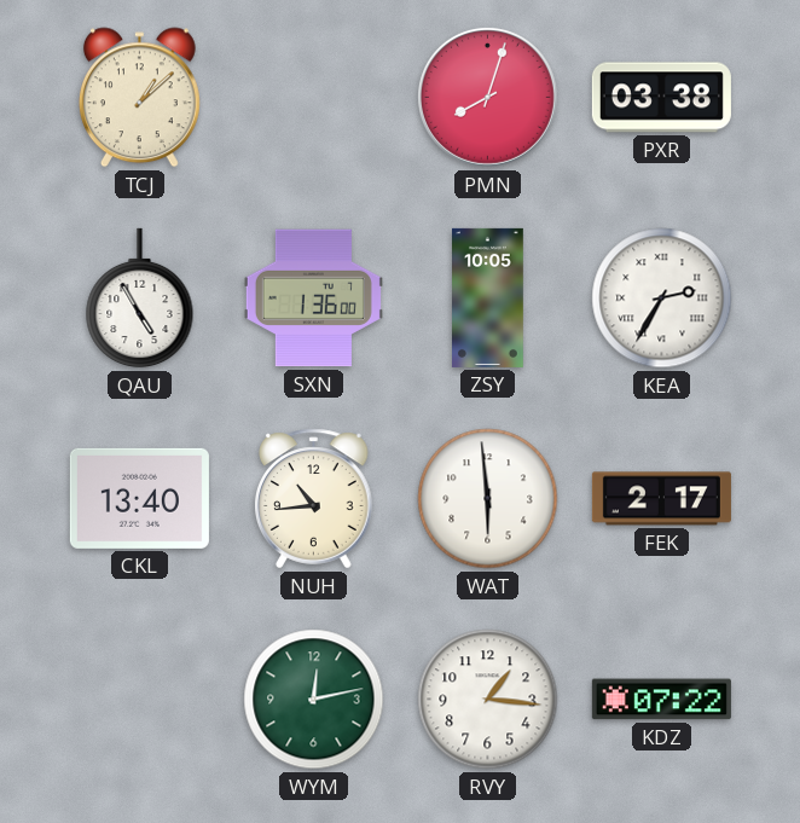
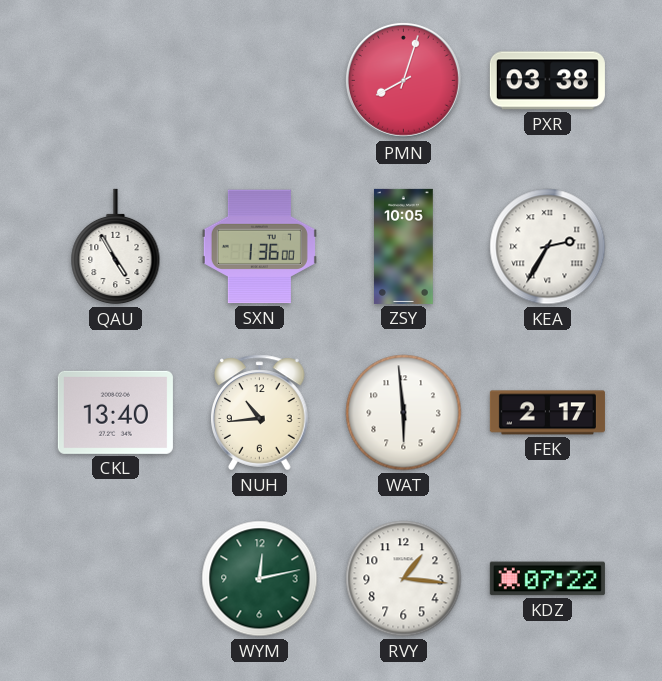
TCJ: 1:08 -> none (139, 98)
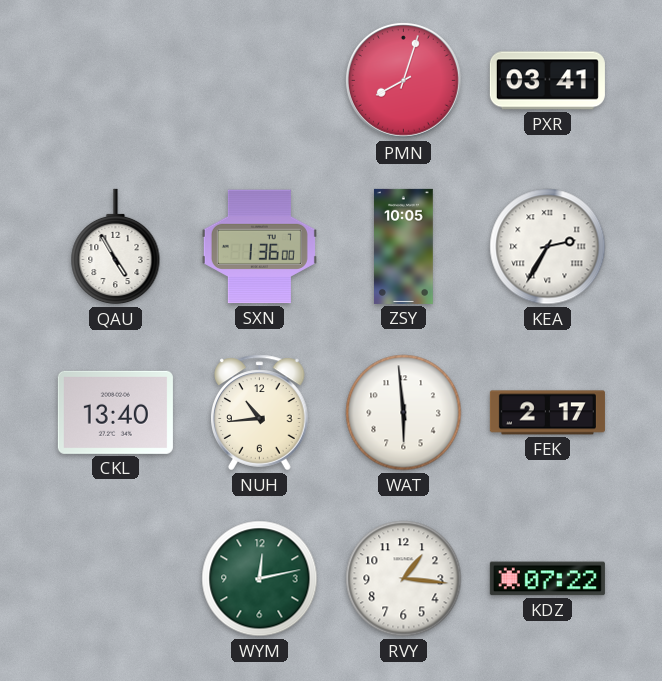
PXR: 03:38 -> 03:41 (547, 81)
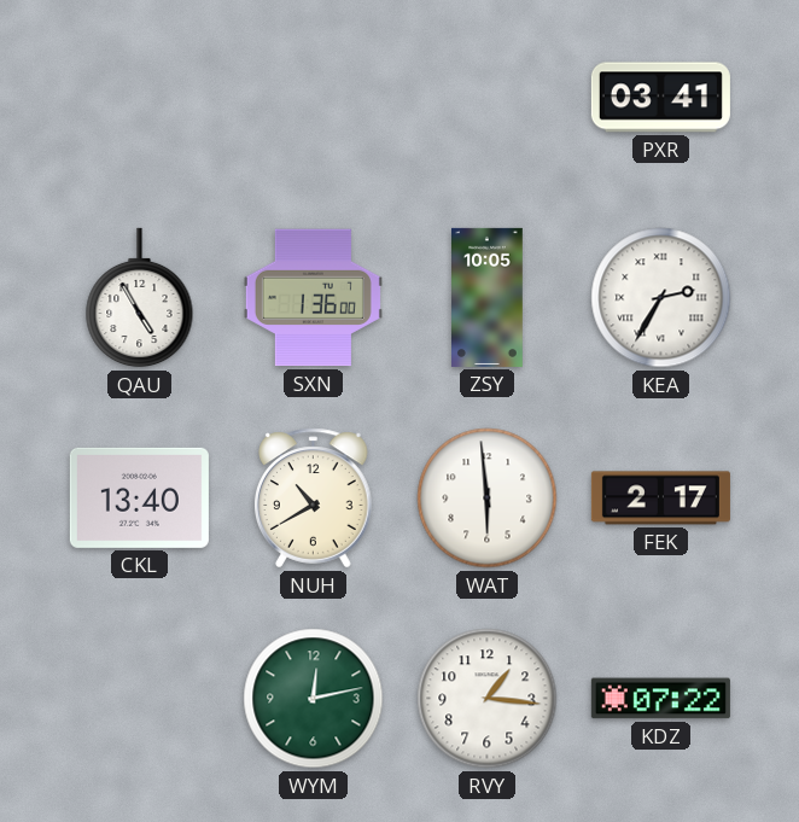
PMN: 8:03 -> none (403, 80)
NUH: 10:44 -> 10:40 (314, 499)
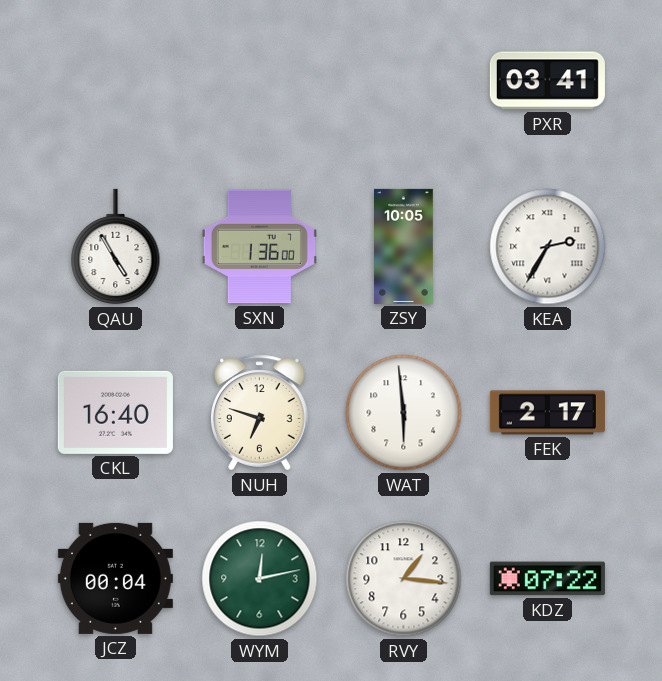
CKL: 13:40 -> 16:40 (115, 412)
NUH: 10:40 -> 6:48 (260, 413)
JCZ: none -> 00:04 (115, 578)
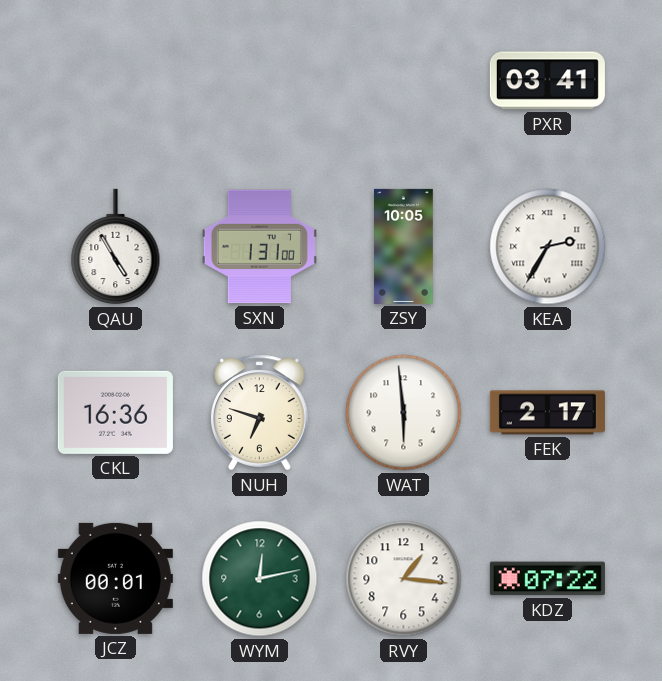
SXN: 1:36 -> 1:31 (259, 247)
CKL: 16:40 -> 16:36 (115, 412)
JCZ: 00:04 -> 00:01 (115, 578)
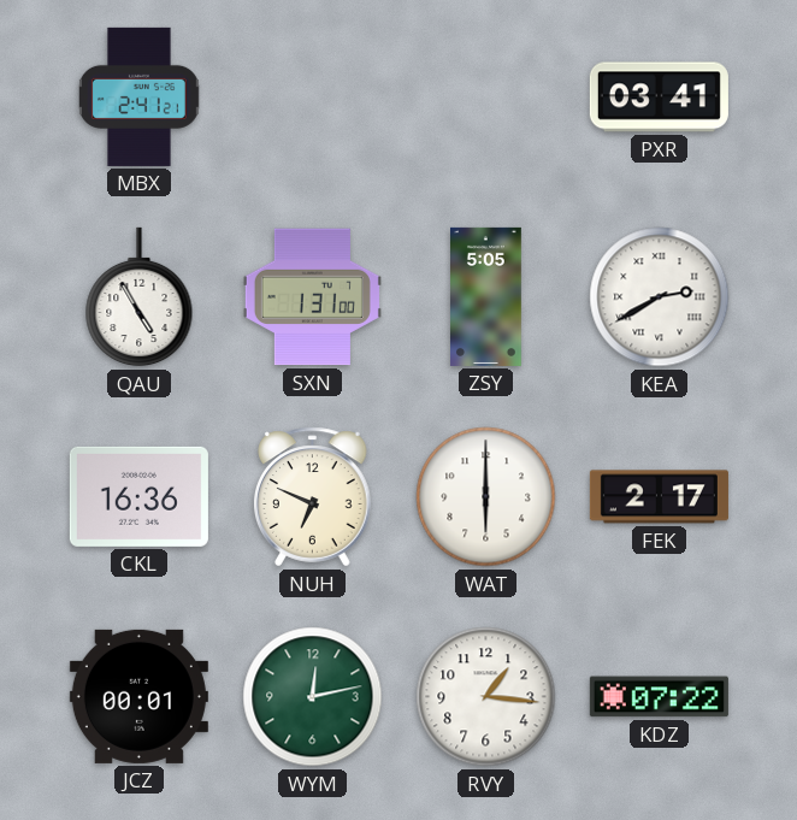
MBX: none -> 2:41 (138, 96)
ZSY: 10:05 -> 5:05 (486, 296)
KEA: 2:35 -> 2:40 (660, 297)
NUH: 6:48 -> 6:49 (313, 497)
WAT: 5:59 -> 6:00 (486, 497)
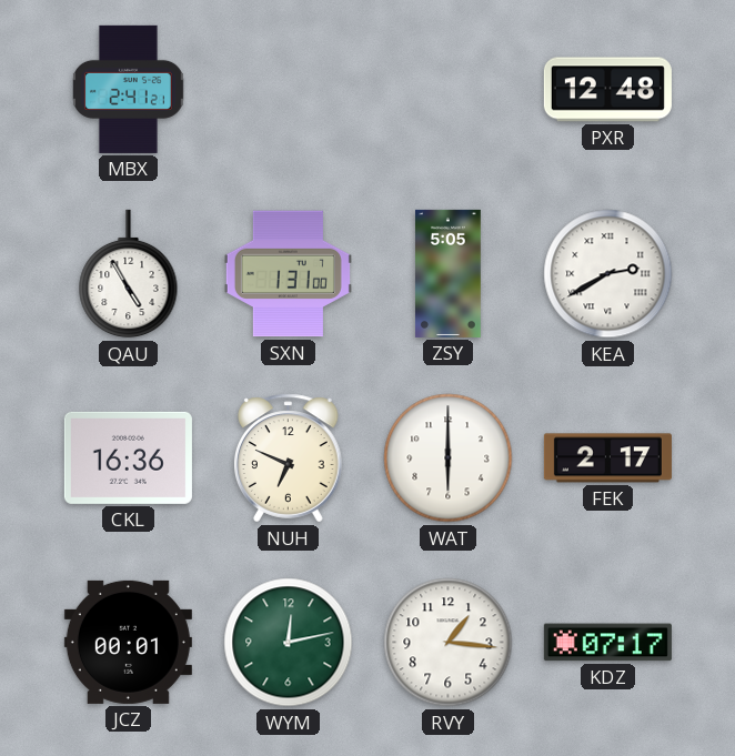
PXR: 03:41 -> 12:48 (607, 90)
KDZ: 07:22 -> 07:17 (607, 643)
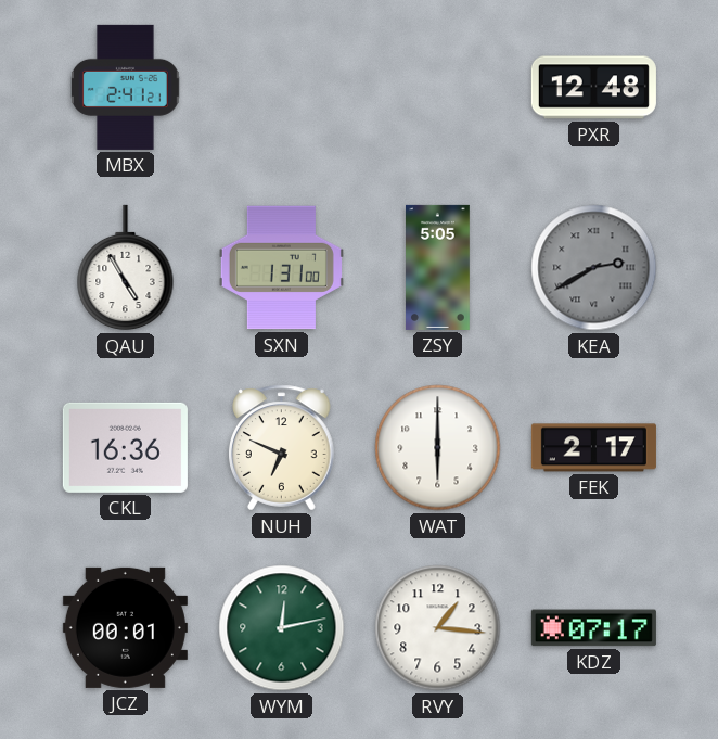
KEA dial: white -> grey (594, 268)
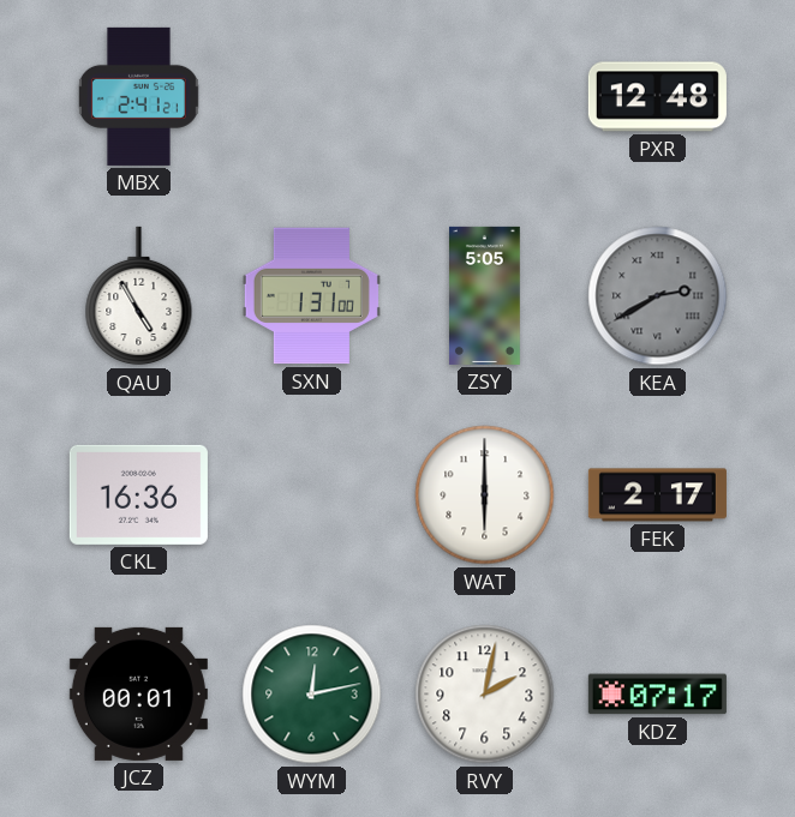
NUH: 6:49 -> none (282, 448)
RVY: 1:16 -> 2:02 (485, 695)
